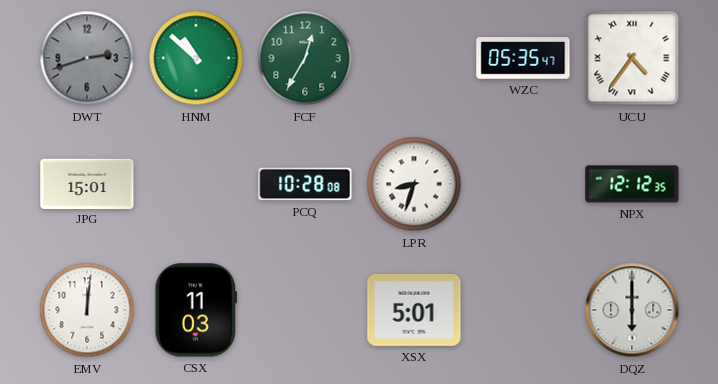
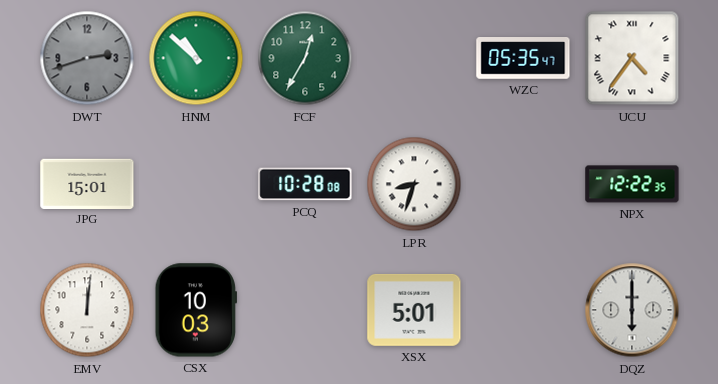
NPX: 12:12 -> 12:22 (632, 184)
CSX: 11:03 -> 10:03 (195, 310)
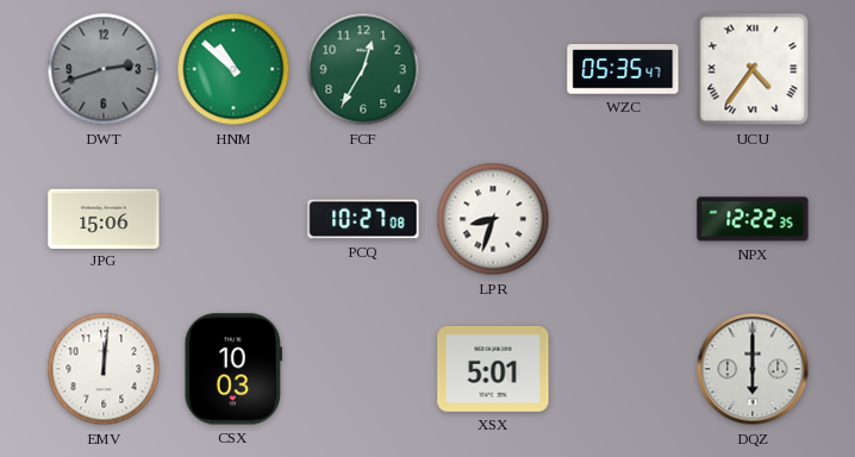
JPG: 15:01 -> 15:06 (104, 218)
PCQ: 10:28 -> 10:27 (363, 219)
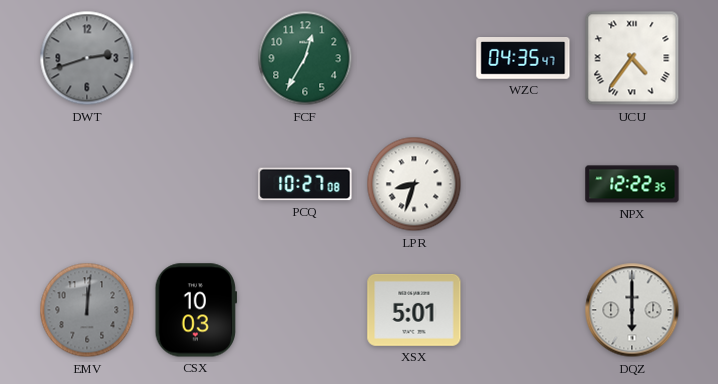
HNM: 10:52 -> none (233, 69)
WZC: 05:35 -> 04:35 (523, 58)
JPG: 15:06 -> none (104, 218)
EMV dial: white -> grey (87, 310)
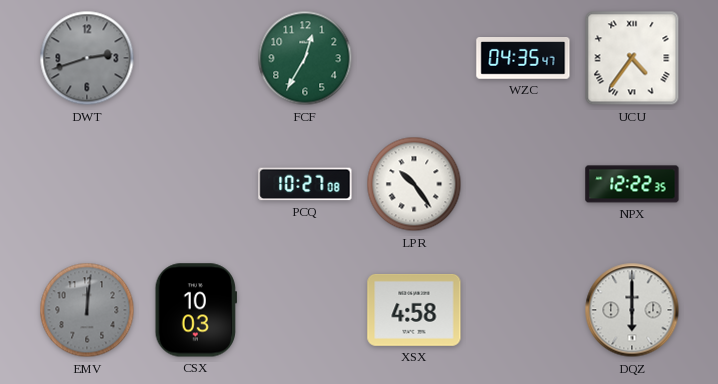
LPR: 8:33 -> 10:24 (414, 184)
XSX: 5:01 -> 4:58 (414, 310)
